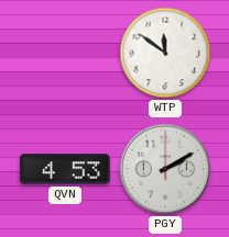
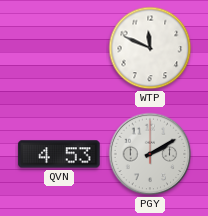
WTP: 11:51 -> 11:49 (150, 48)
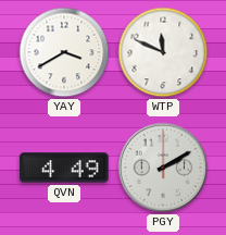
YAY: none -> 3:40 (64, 52)
QVN: 4:53 -> 4:49 (64, 168)
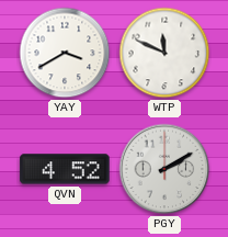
QVN: 4:49 -> 4:52 (65, 169)
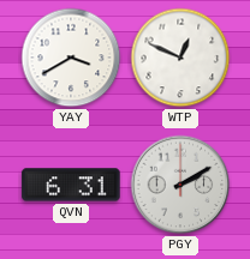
WTP: 11:49 -> 12:49 (180, 58)
QVN: 4:52 -> 6:31 (71, 185)
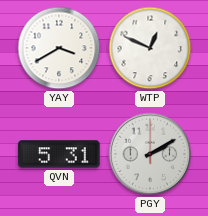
QVN: 6:31 -> 5:31 (59, 154)
